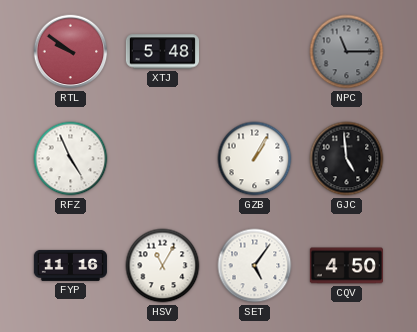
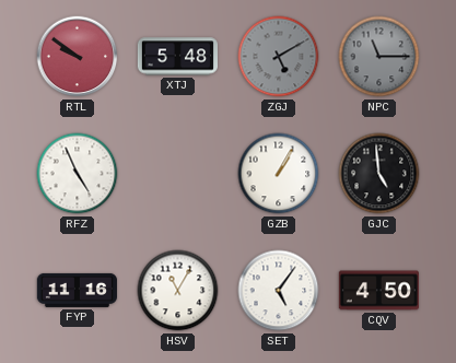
ZGJ: none -> 5:10 (279, 57)
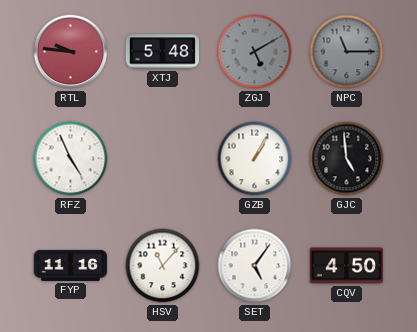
RTL: 9:51 -> 9:46 (71, 52)
HSV: 11:05 -> 11:07 (163, 266)
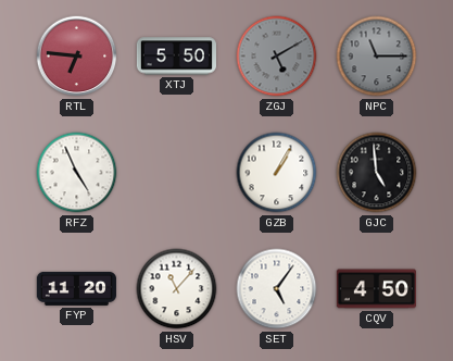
RTL: 9:46 -> 6:46 (77, 57)
XTJ: 5:48 -> 5:50 (176, 57)
FYP: 11:16 -> 11:20 (76, 288)
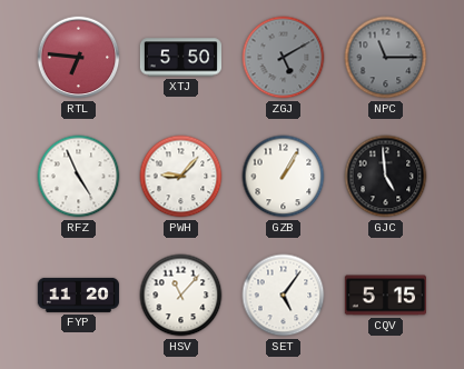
PWH: none -> 9:07 (181, 177)
CQV: 4:50 -> 5:15 (385, 296)
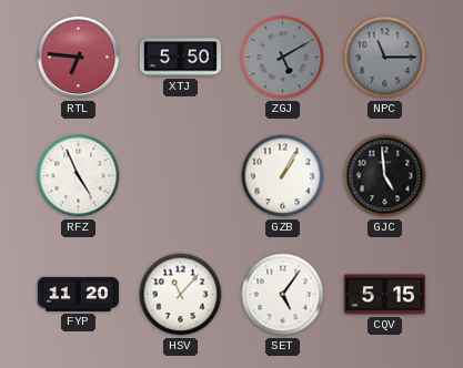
PWH: 9:07 -> none (181, 177)
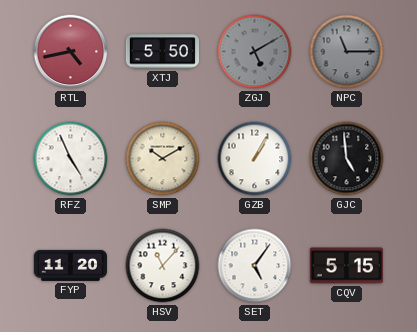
RTL: 6:46 -> 4:43 (71, 52)
SMP: none -> 10:10 (163, 159)
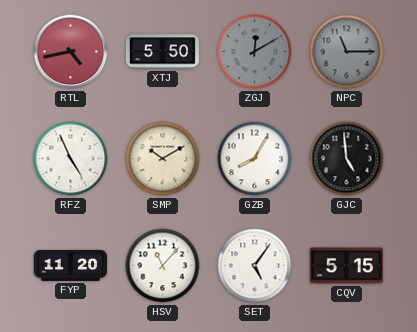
ZGJ: 5:10 -> 12:10 (255, 52)
GZB: 1:05 -> 8:05 (255, 159)
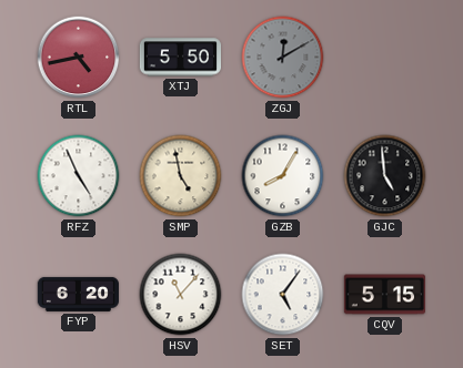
NPC: 11:15 -> none (347, 52)
SMP: 10:10 -> 4:58 (181, 176)
FYP: 11:20 -> 6:20 (78, 294)
